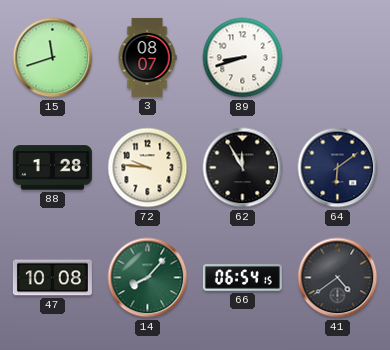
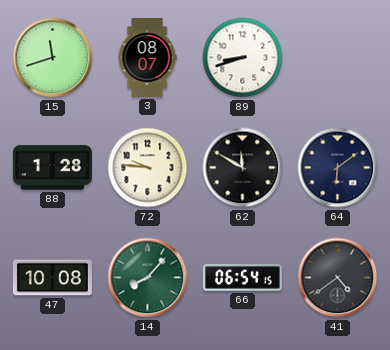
62: 11:55 -> 11:50 (243, 168)
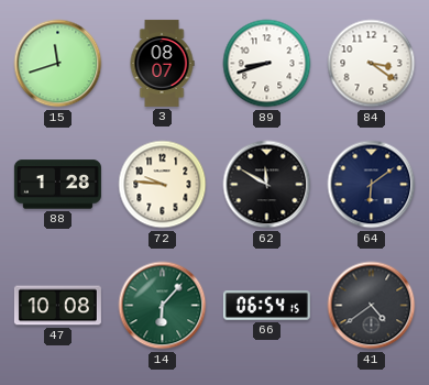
84: none -> 3:21 (372, 64)
14: 8:07 -> 6:07 (163, 306)
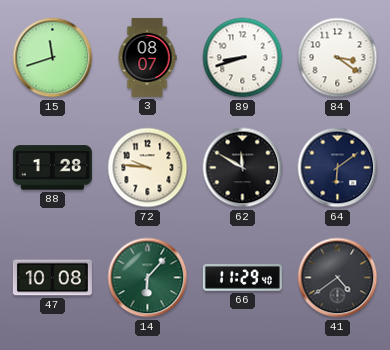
66: 06:54 -> 11:29 (242, 278)
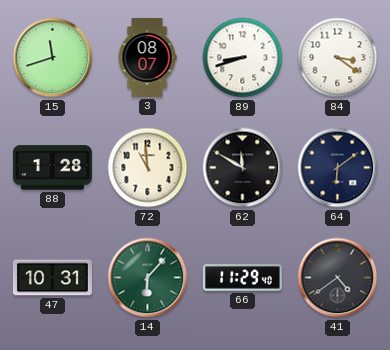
72: 9:46 -> 10:59 (148, 168)
47: 10:08 -> 10:31 (52, 278)
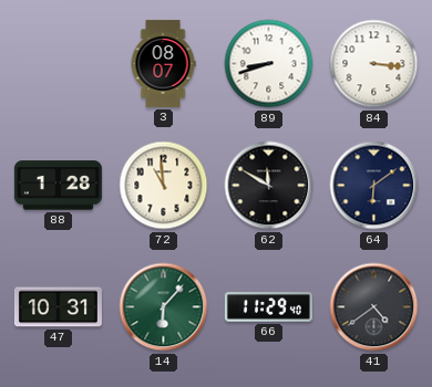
15: 11:42 -> none (53, 58)
84: 3:21 -> 3:16 (374, 64)
